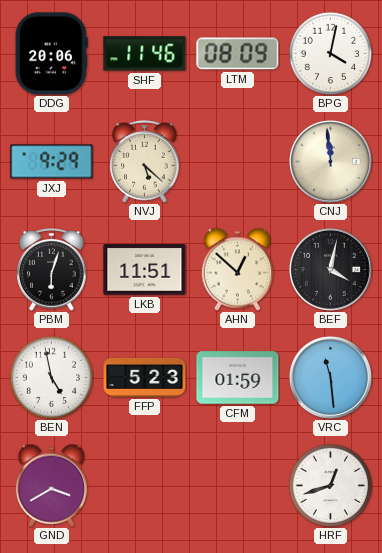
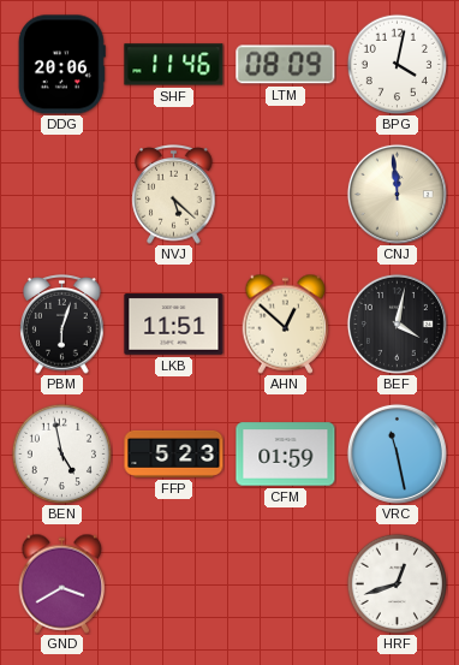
JXJ: 9:29 -> none (52, 162)
VRC: 11:29 -> 11:28 (397, 453)
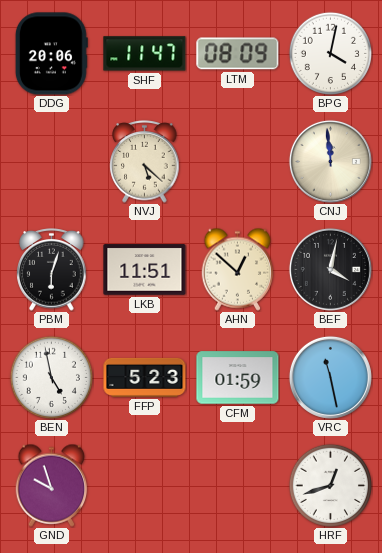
SHF: 11:46 -> 11:47 (145, 54)
GND: 3:40 -> 9:57 (52, 485)
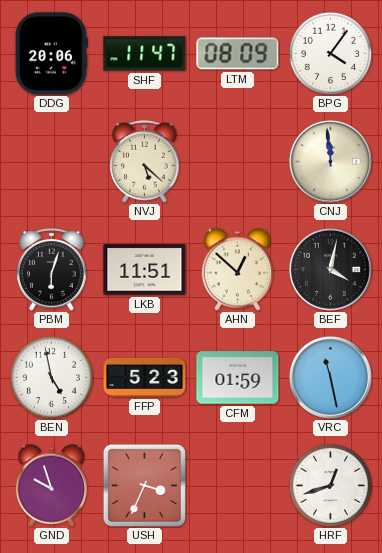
BPG: 4:02 -> 4:06 (330, 53)
USH: none -> 3:34 (144, 485)
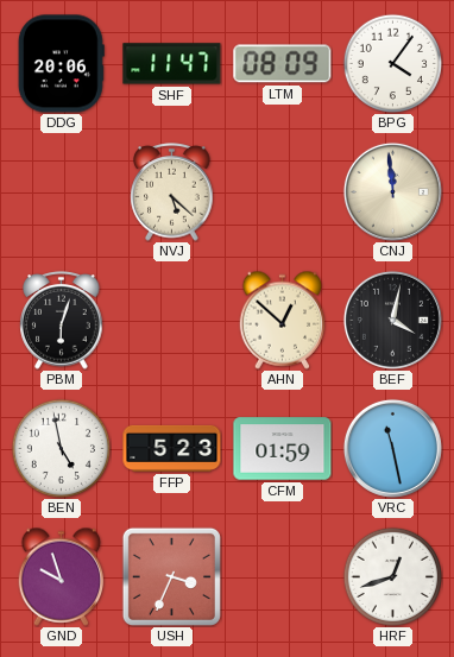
LKB: 11:51 -> none (145, 270)
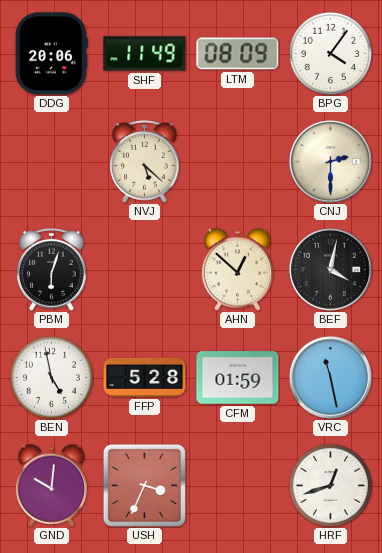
SHF: 11:47 -> 11:49 (145, 54)
CNJ: 11:59 -> 2:30 (330, 161)
FFP: 5:23 -> 5:28 (145, 377)
GND: 9:57 -> 10:01 (52, 485)
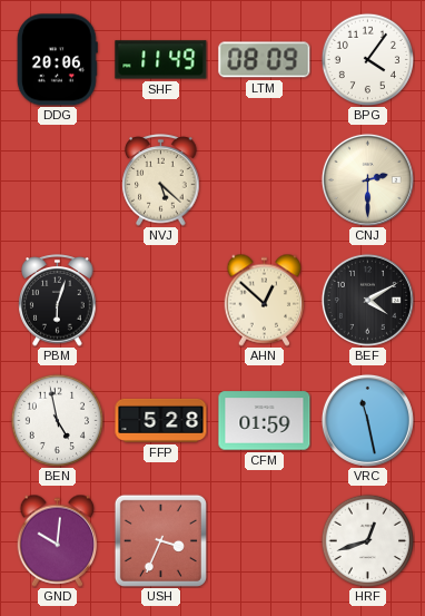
BEF: 4:02 -> 4:10 (367, 300)
